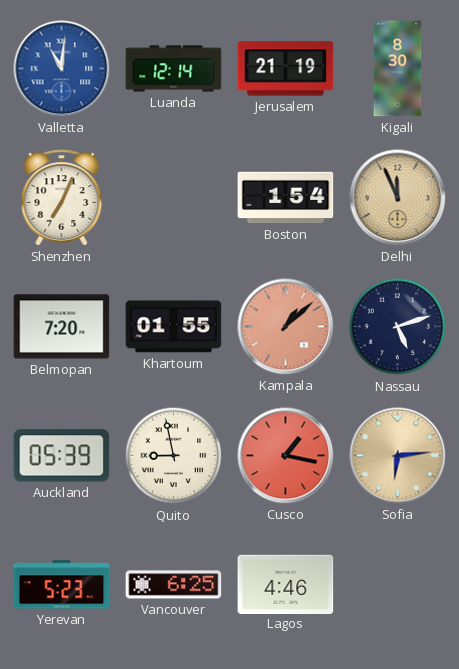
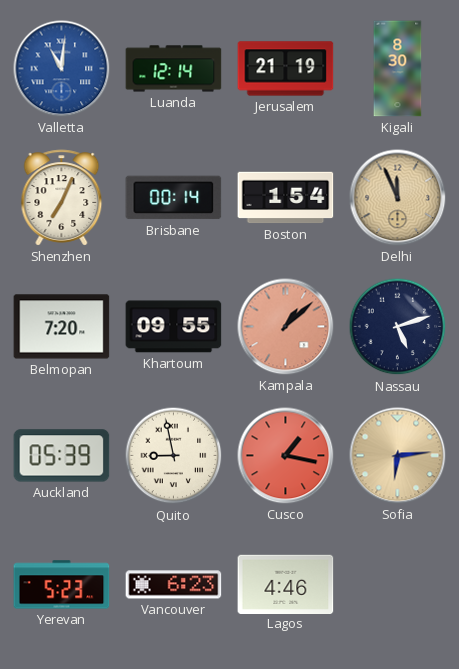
Brisbane: none -> 00:14 (174, 198)
Khartoum: 01:55 -> 09:55 (174, 327)
Vancouver: 6:25 -> 6:23 (174, 585)
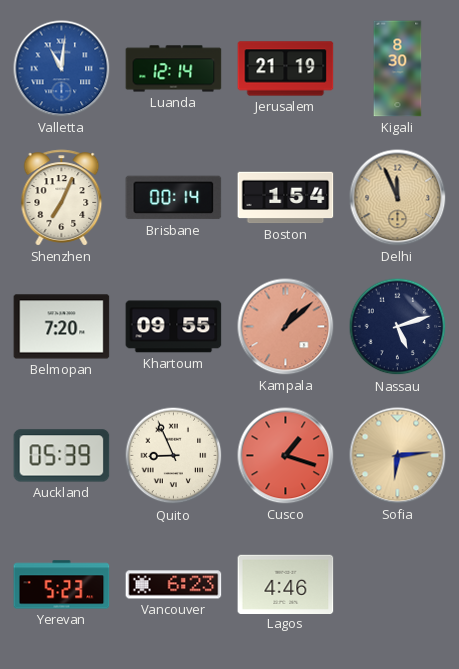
Quito: 8:58 -> 8:56 (174, 456)
Cusco: 1:17 -> 1:18 (286, 456)
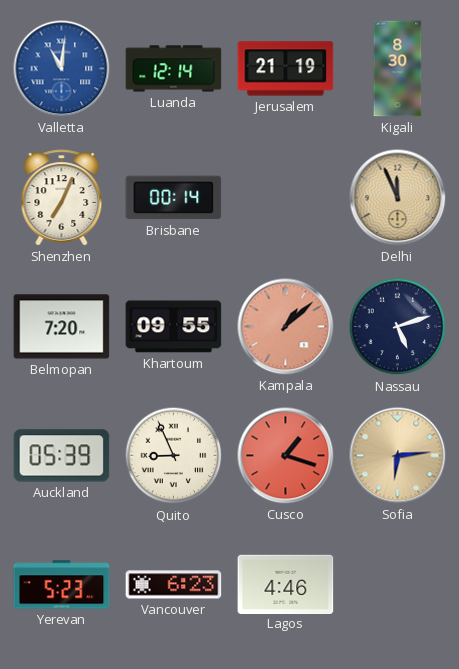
Boston: 1:54 -> none (286, 198)
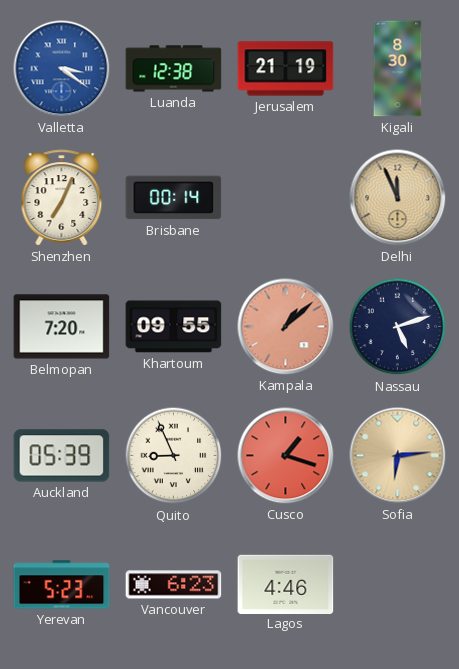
Valletta: 11:01 -> 3:21 (62, 69)
Luanda: 12:14 -> 12:38 (174, 69)
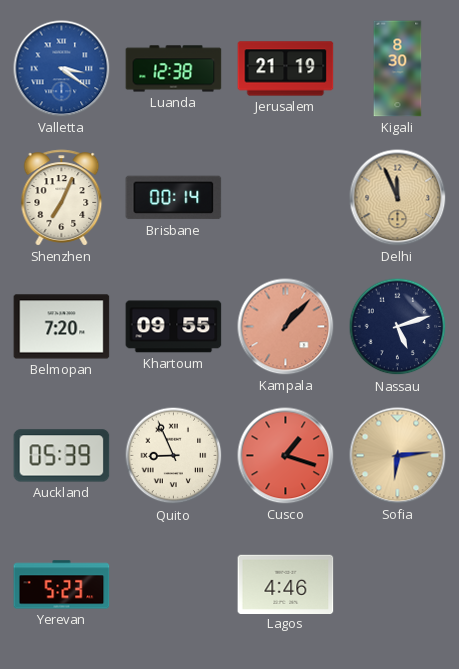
Kampala: 1:08 -> 1:07 (286, 327)
Vancouver: 6:23 -> none (174, 585)
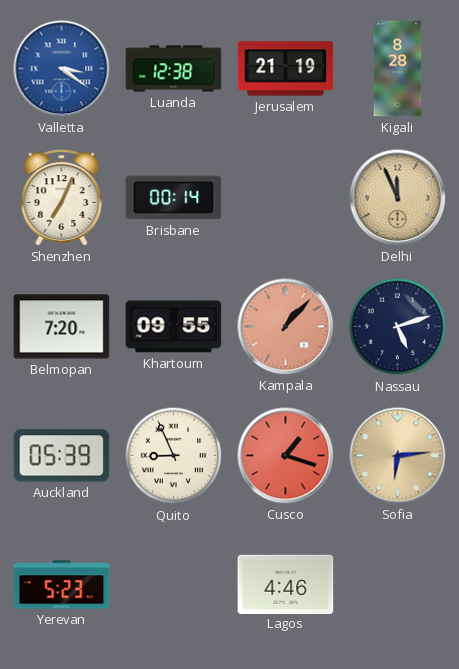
Kigali: 8:30 -> 8:28 (398, 69)
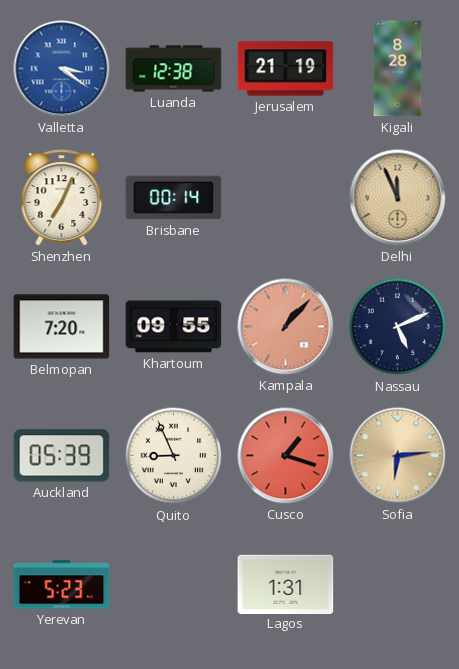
Nassau: 5:12 -> 5:11 (398, 327)
Lagos: 4:46 -> 1:31 (286, 584)
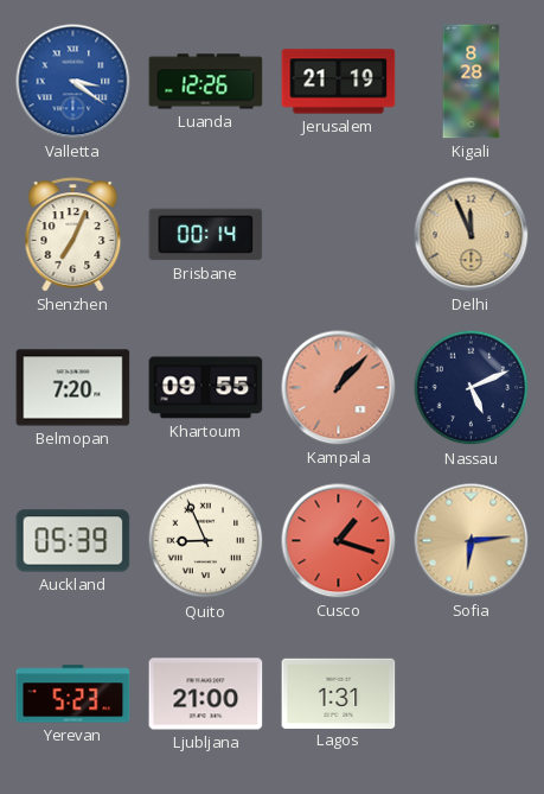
Luanda: 12:38 -> 12:26 (206, 82)
Ljubljana: none -> 21:00 (206, 694)
